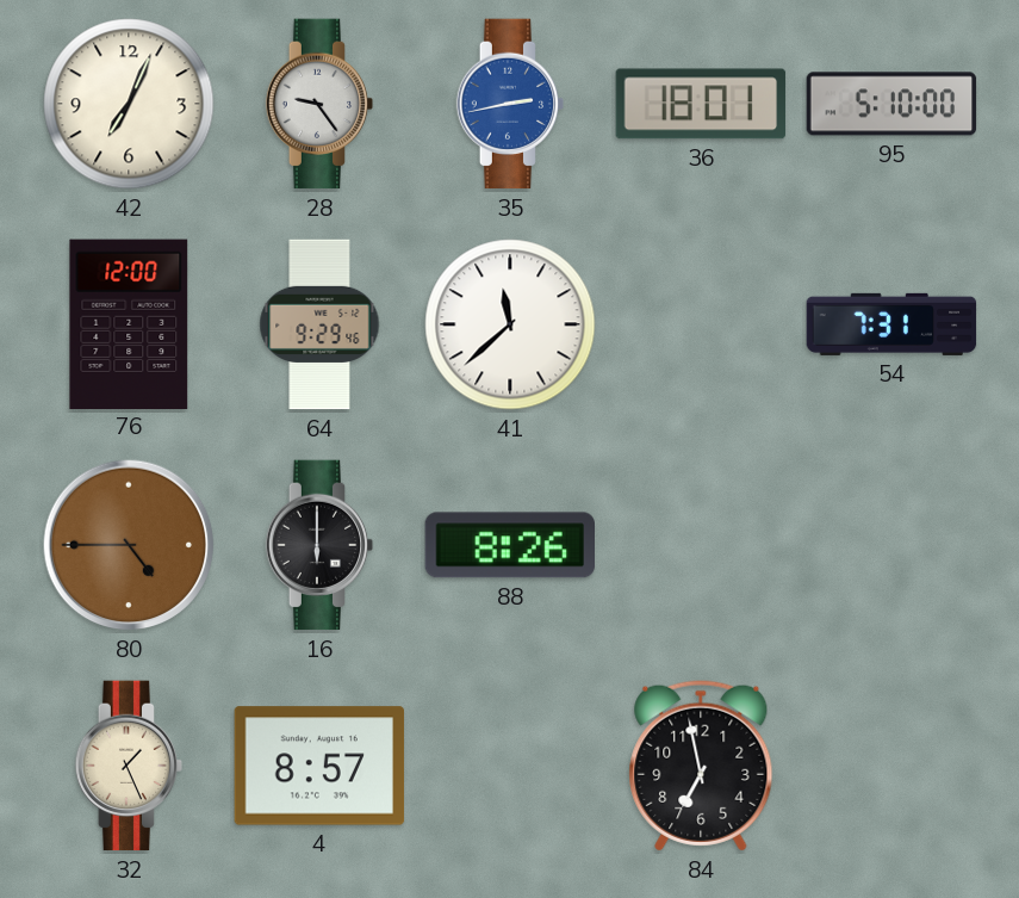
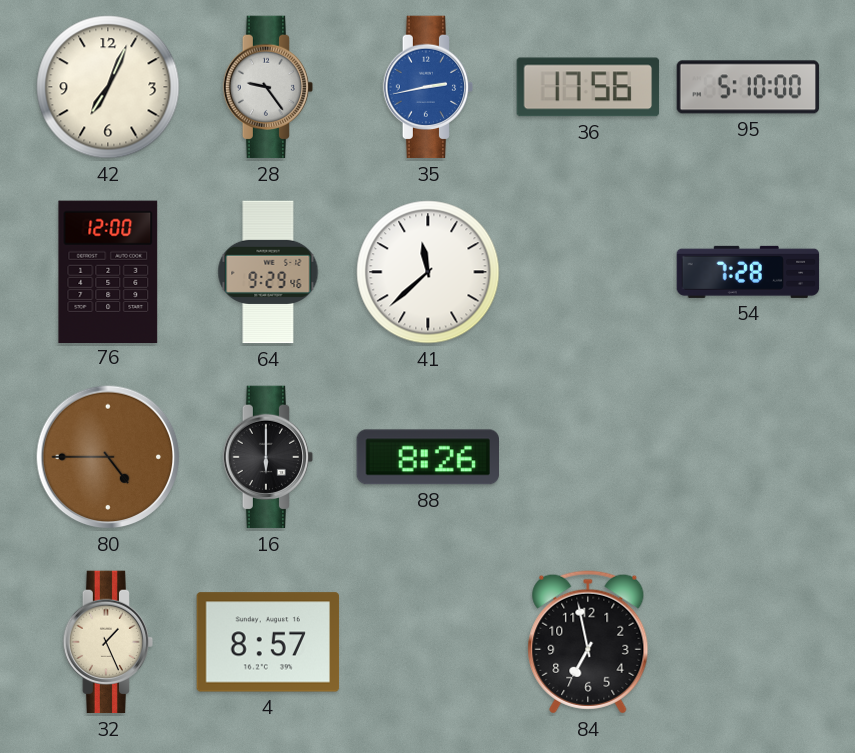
36: 18:01 -> 17:56 (588, 87)
54: 7:31 -> 7:28 (748, 272)
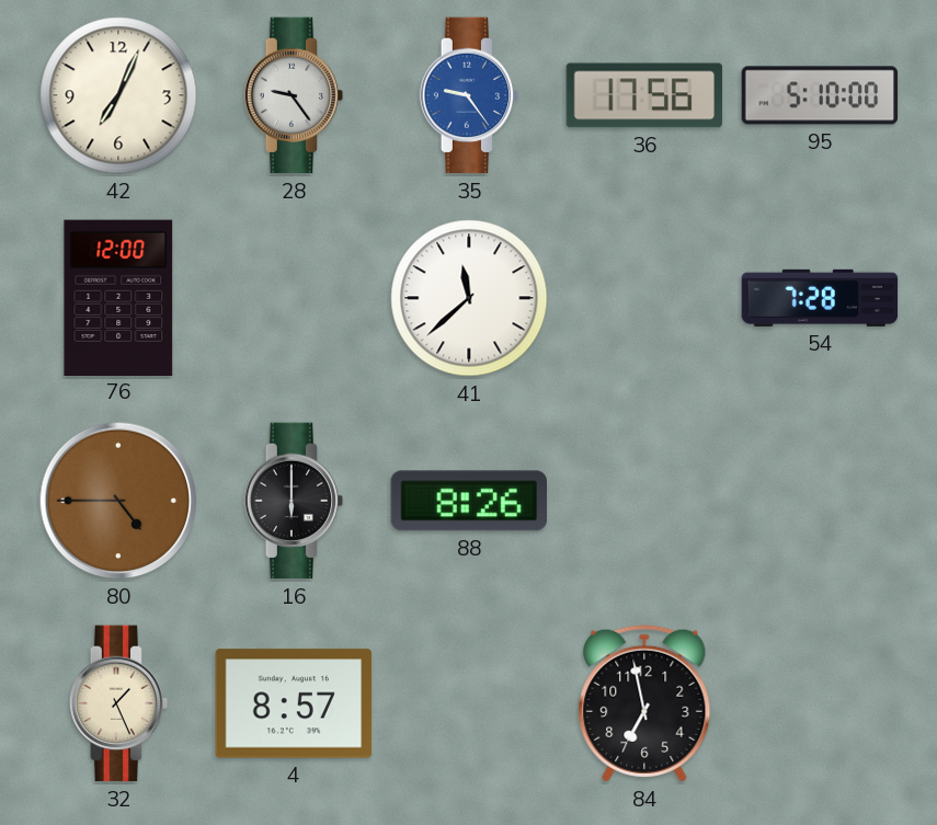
35: 2:43 -> 9:24 (469, 95)
64: 9:29 -> none (268, 272)
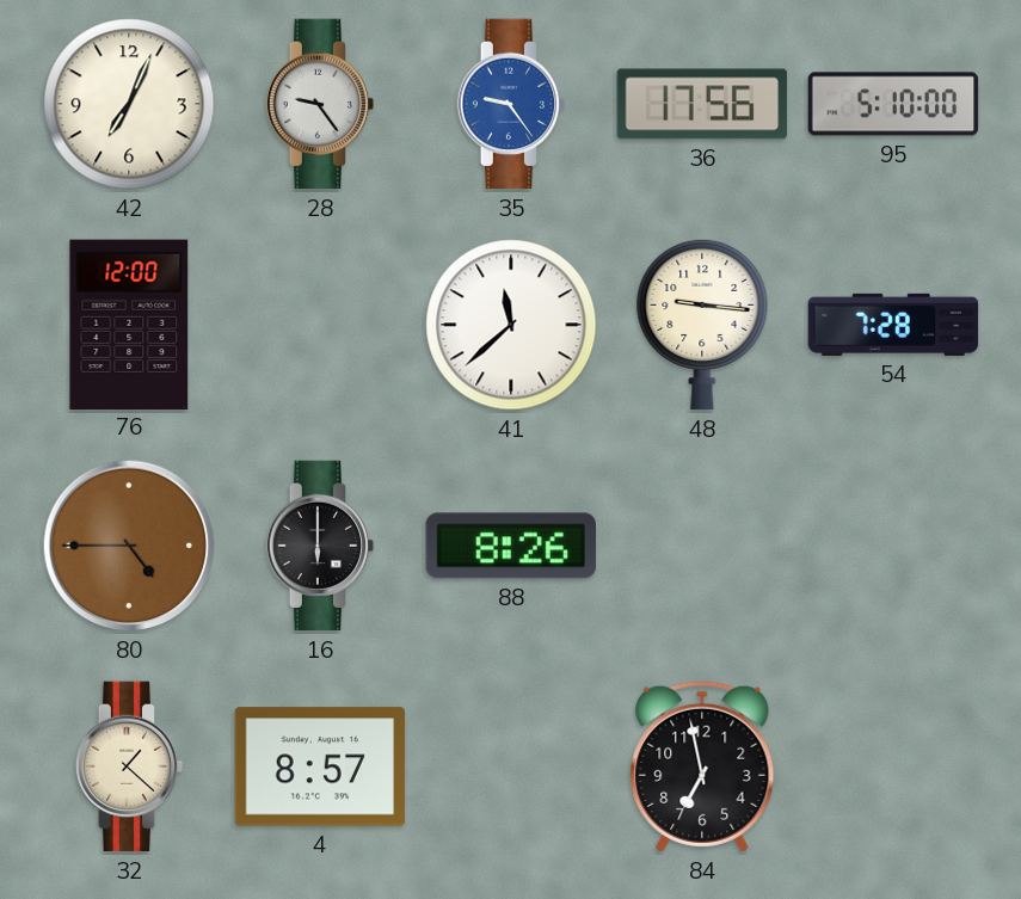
48: none -> 9:16 (702, 325)
32: 1:26 -> 1:22 (129, 766)
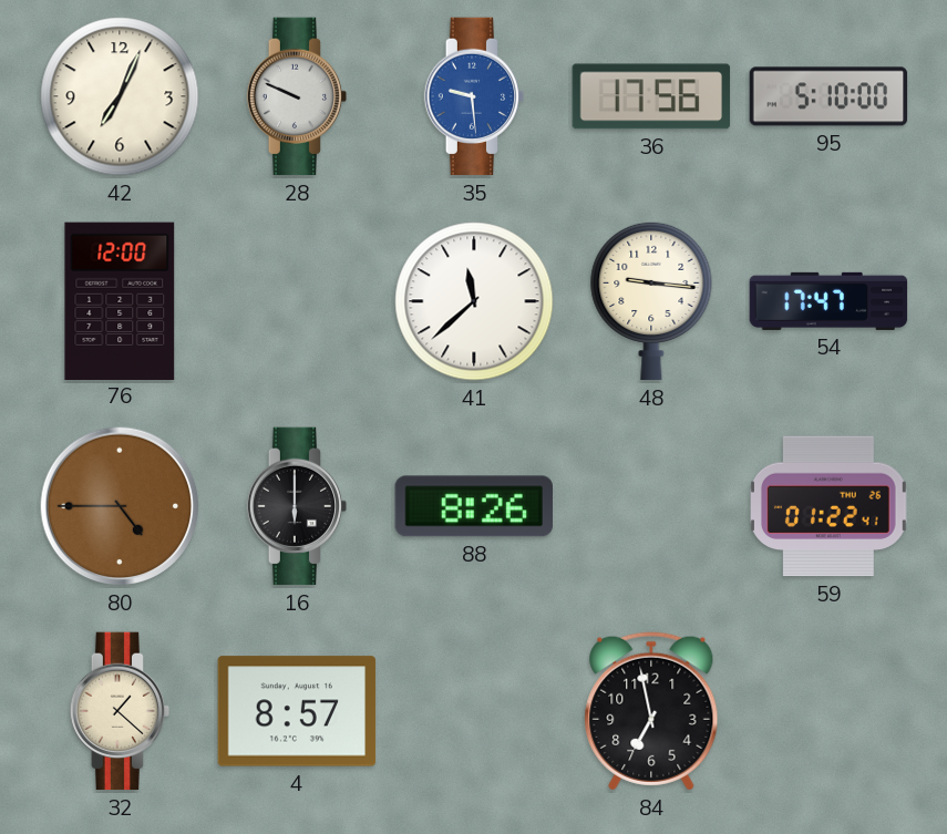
28: 9:24 -> 9:49 (297, 96)
35: 9:24 -> 9:29 (474, 96)
54: 7:28 -> 17:47 (828, 301)
59: none -> 01:22 (830, 506)
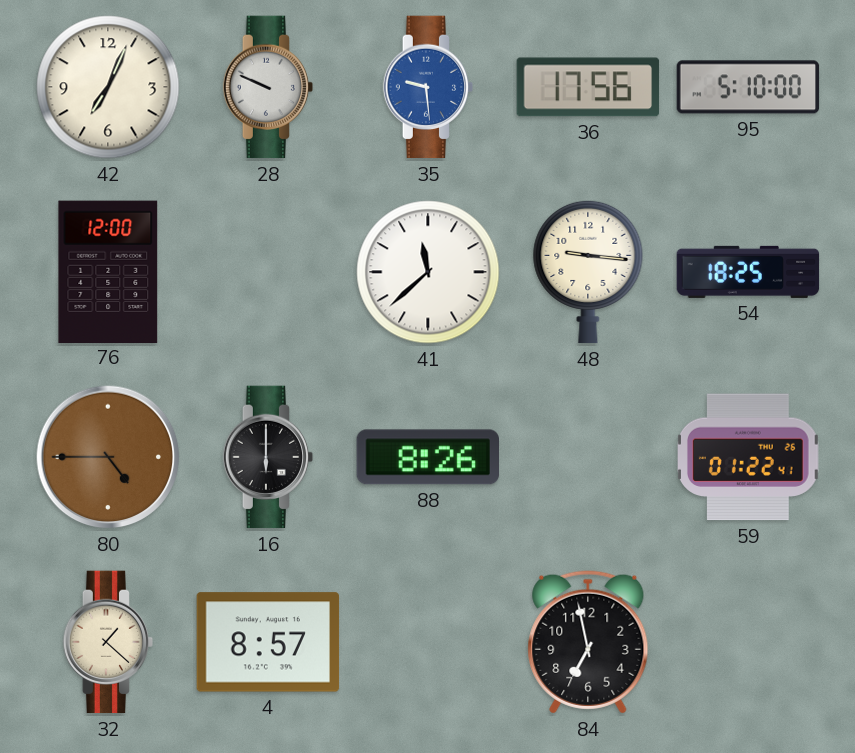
54: 17:47 -> 18:25 (748, 272)
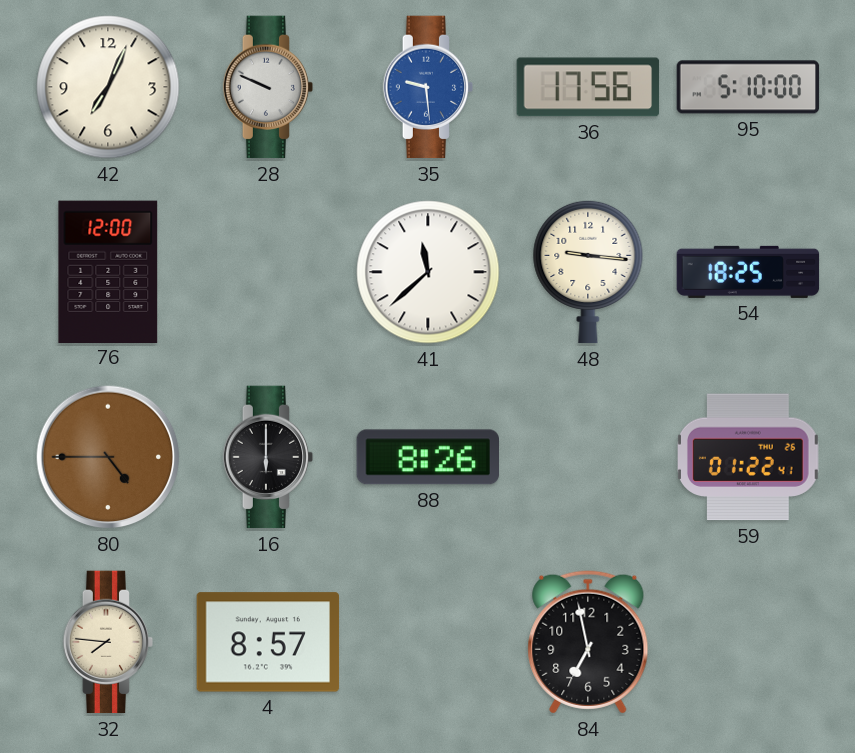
32: 1:22 -> 7:46 (108, 642)
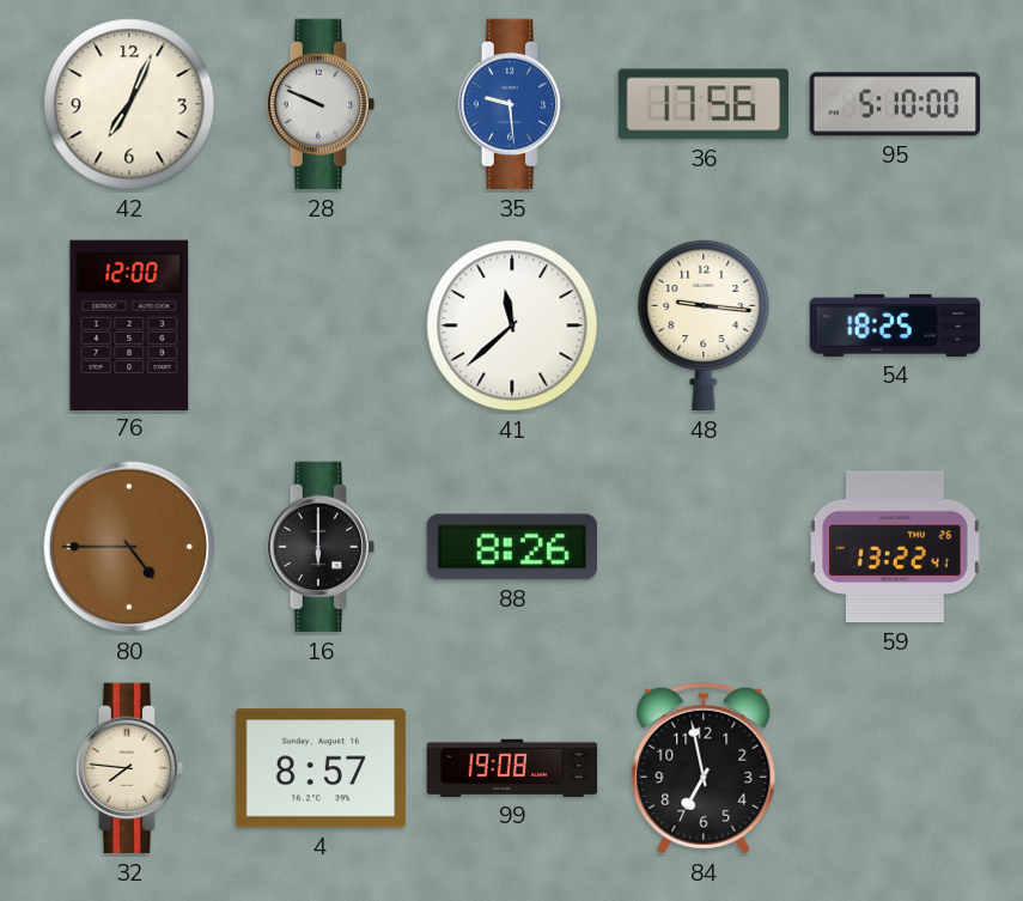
59: 01:22 -> 13:22 (896, 547)
99: none -> 19:08 (512, 768)
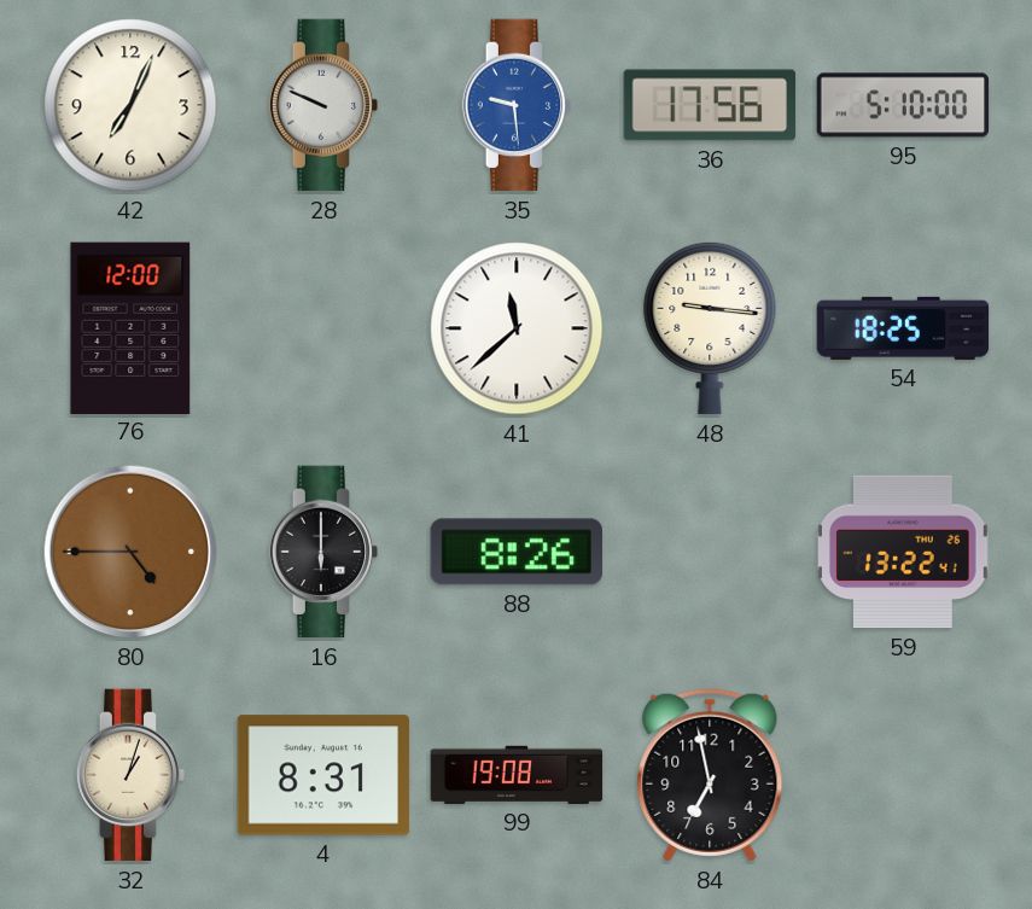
32: 7:46 -> 1:03 (130, 775)
4: 8:57 -> 8:31 (323, 775)
